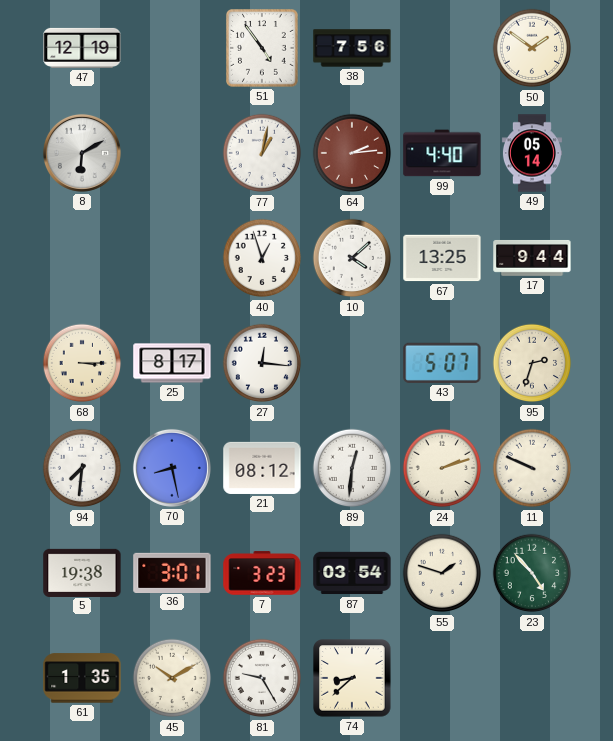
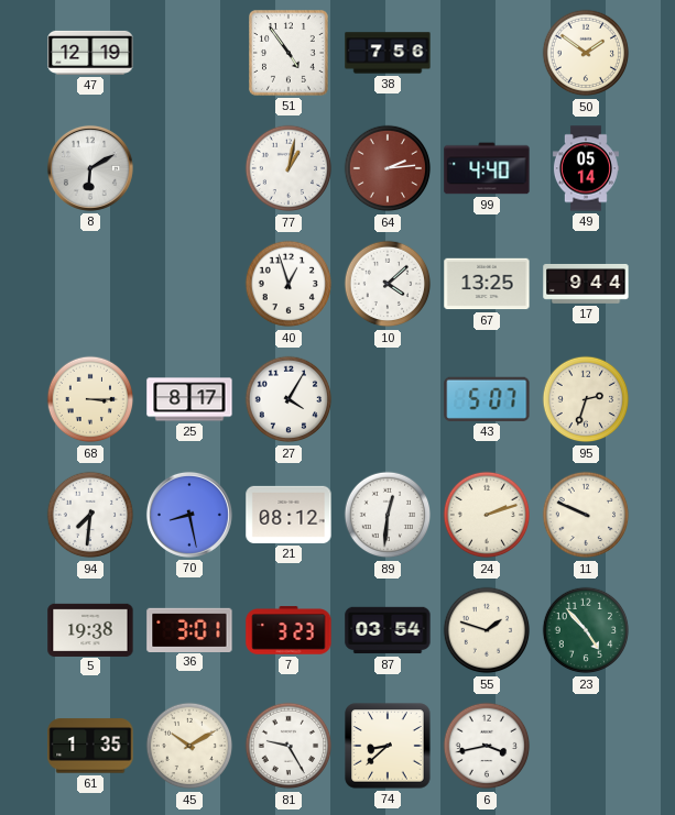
27: 12:16 -> 4:05 (288, 399)
6: none -> 3:43 (487, 746)
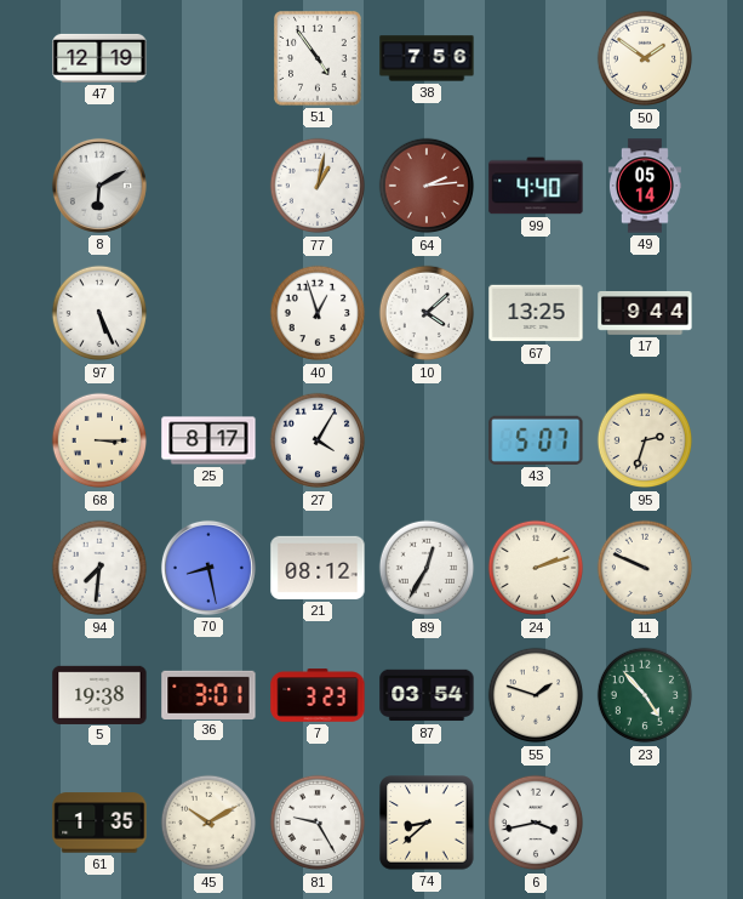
97: none -> 5:26 (99, 313)
89: 12:31 -> 12:35 (427, 568)
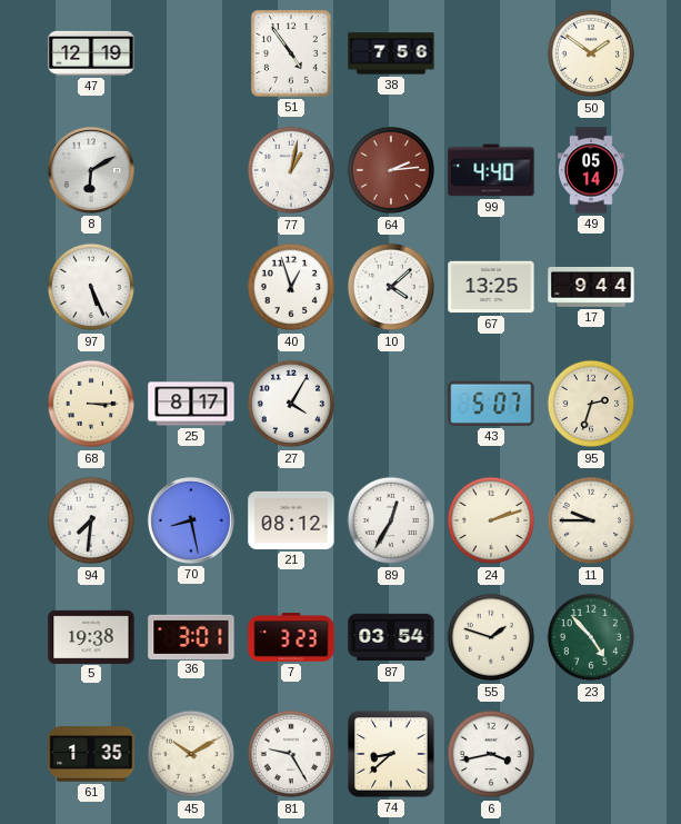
11: 9:49 -> 9:45 (591, 520)
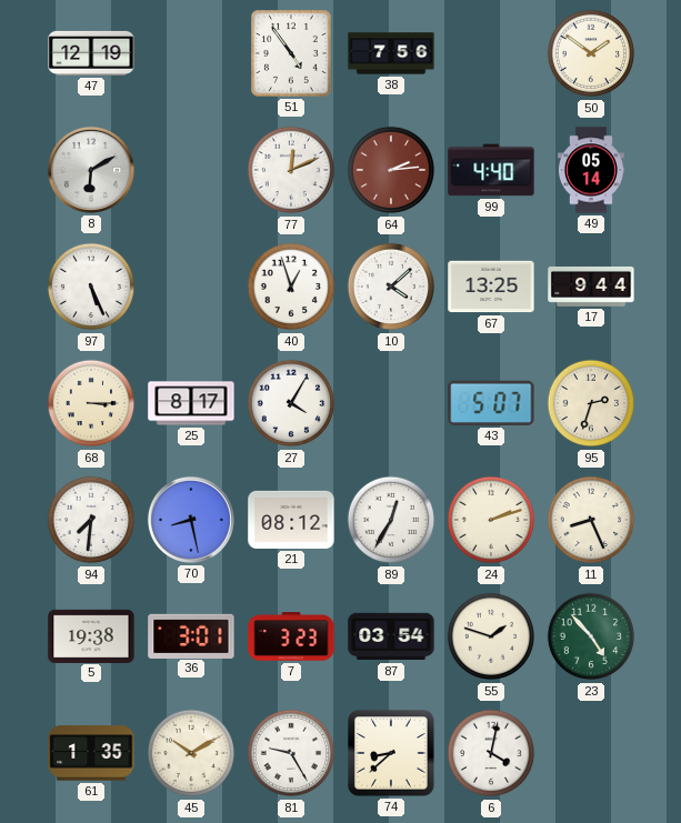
77: 1:02 -> 12:11 (291, 170)
11: 9:45 -> 8:26 (591, 520)
6: 3:43 -> 4:02 (491, 753)
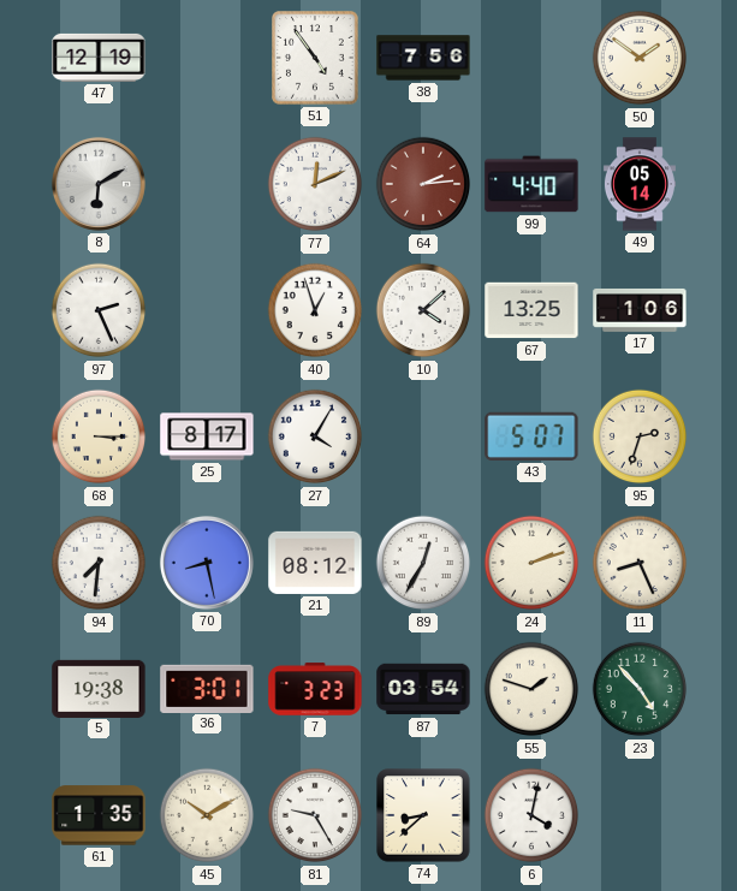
97: 5:26 -> 2:26 (99, 310)
17: 9:44 -> 1:06 (640, 310)
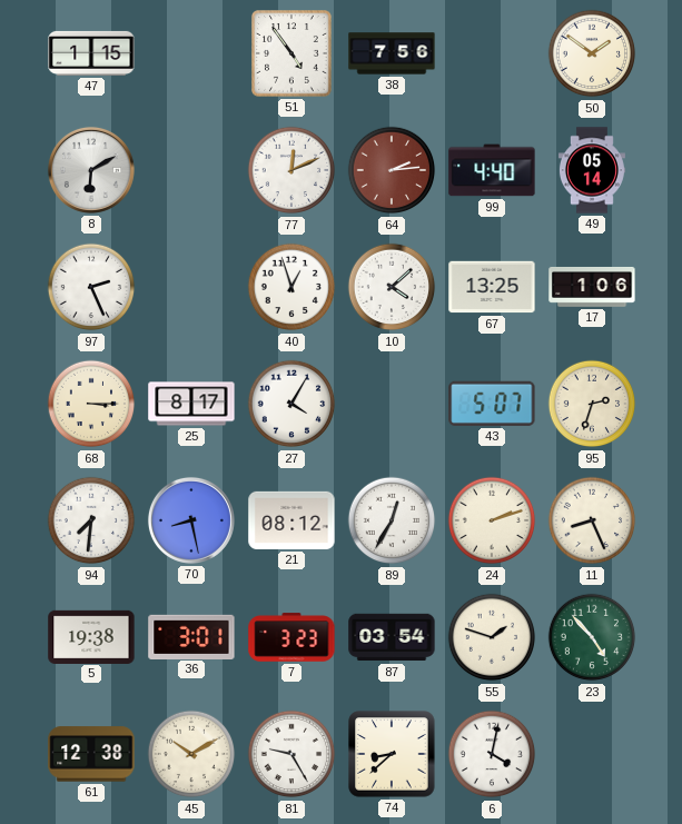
47: 12:19 -> 1:15 (91, 53)
61: 1:35 -> 12:38 (91, 754)
